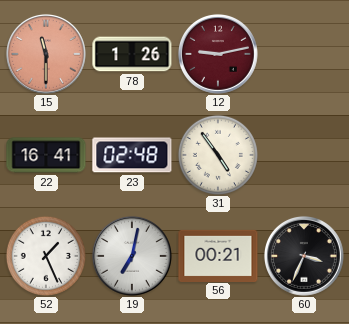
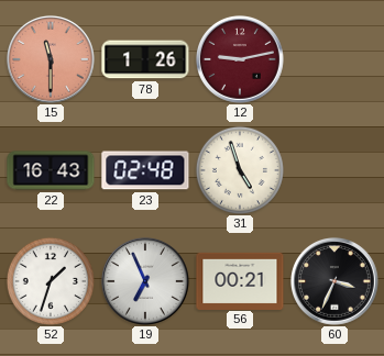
22: 16:41 -> 16:43 (51, 170)
31: 4:54 -> 4:57 (240, 170)
52: 1:26 -> 1:33 (51, 281)
19: 7:02 -> 6:56 (145, 281)
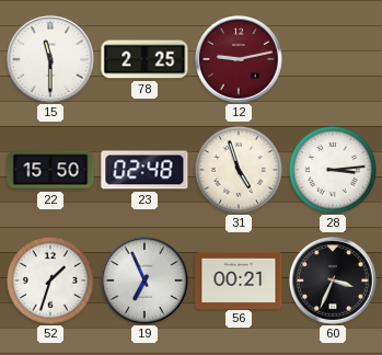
15 dial: salmon -> white (50, 59)
78: 1:26 -> 2:25 (144, 59)
22: 16:43 -> 15:50 (50, 170)
28: none -> 3:14 (333, 170)
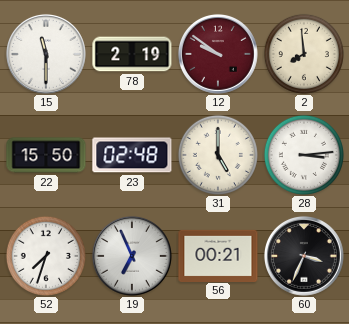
78: 2:25 -> 2:19 (132, 54)
12: 9:13 -> 9:51 (218, 54)
2: none -> 7:59 (304, 54)
31: 4:57 -> 5:00 (218, 155)
52: 1:33 -> 7:33 (46, 256)
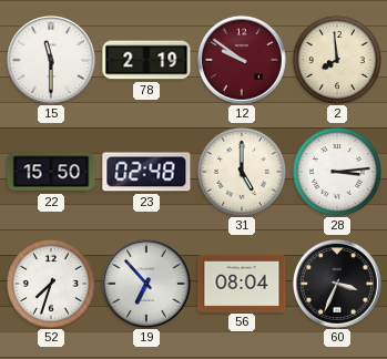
19: 6:56 -> 6:53 (146, 284)
56: 00:21 -> 08:04 (242, 283)
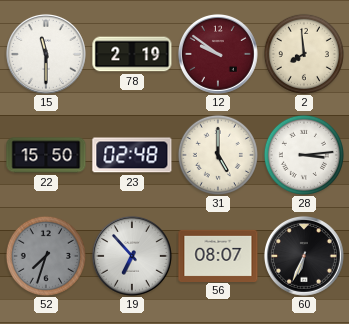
52 dial: white -> grey (46, 256)
56: 08:04 -> 08:07 (218, 255)
60: 3:34 -> 6:34 (304, 256)
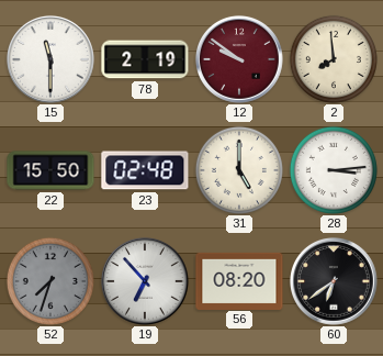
56: 08:07 -> 08:20 (239, 280)
60: 6:34 -> 6:39 (334, 281)
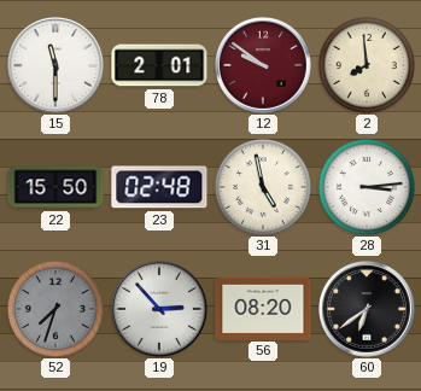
78: 2:19 -> 2:01 (159, 65)
31: 5:00 -> 4:58 (263, 187)
19: 6:53 -> 2:53 (159, 309)
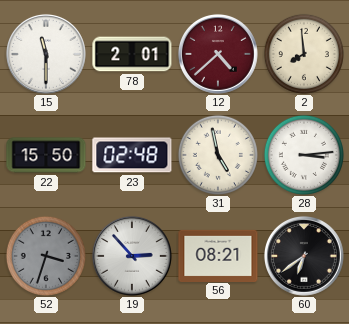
12: 9:51 -> 4:38 (218, 54)
52: 7:33 -> 3:33 (46, 256)
56: 08:20 -> 08:21 (218, 255)
